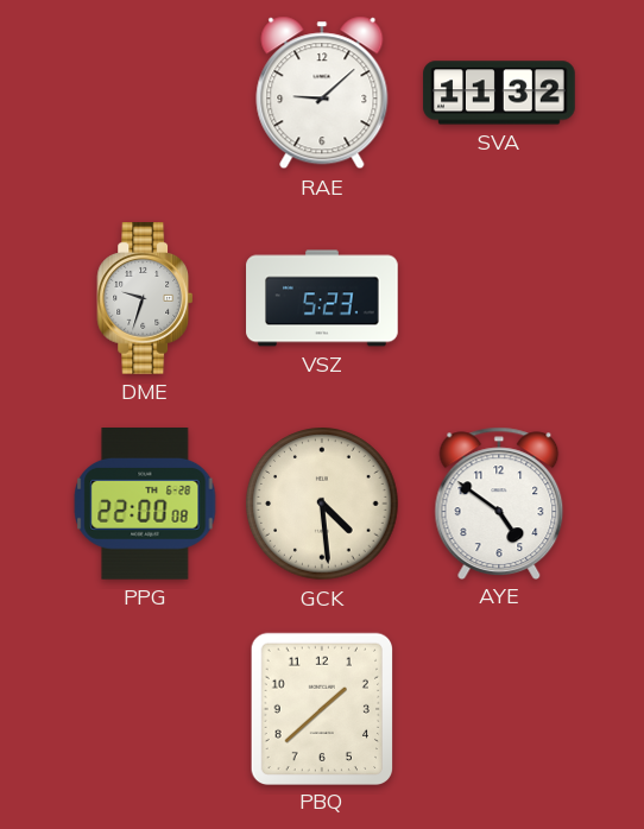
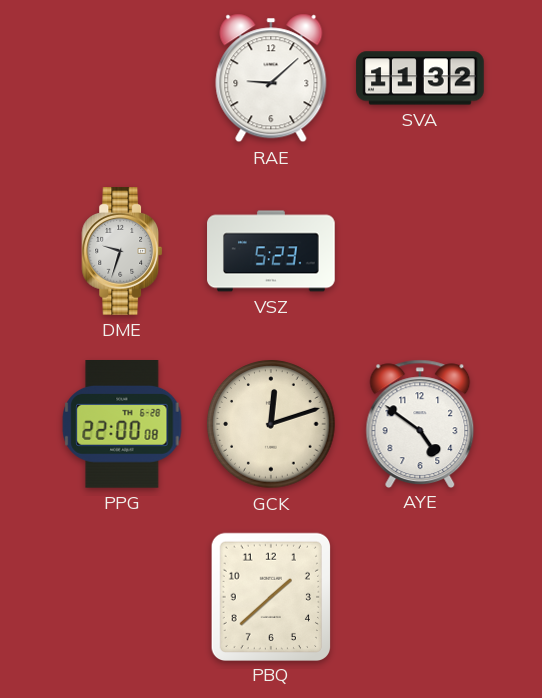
GCK: 4:29 -> 12:12 (271, 424)
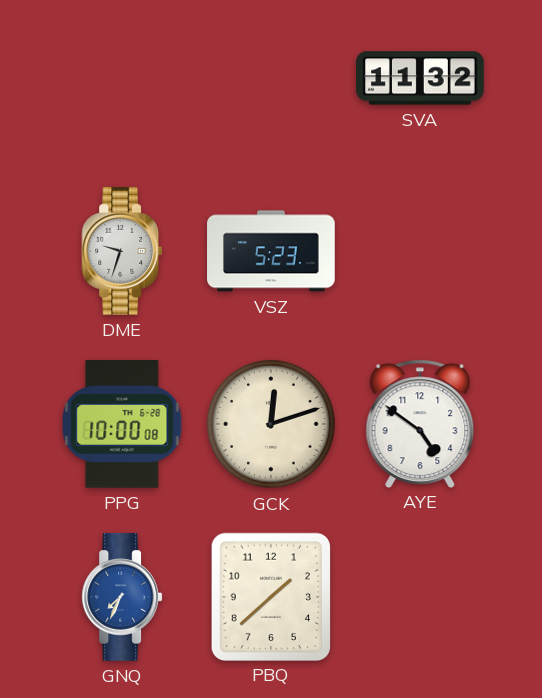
RAE: 9:08 -> none (271, 78)
PPG: 22:00 -> 10:00 (122, 425)
GNQ: none -> 7:34 (122, 597)
